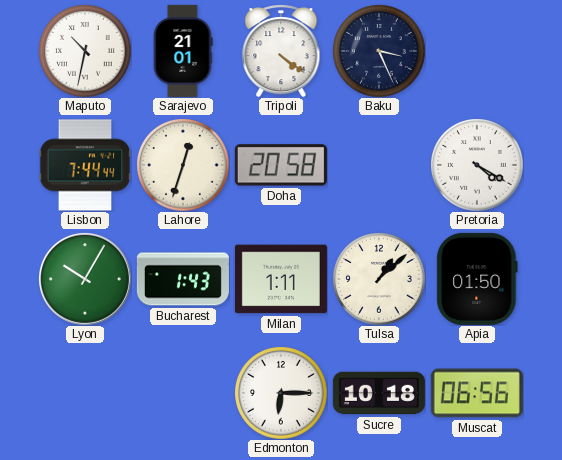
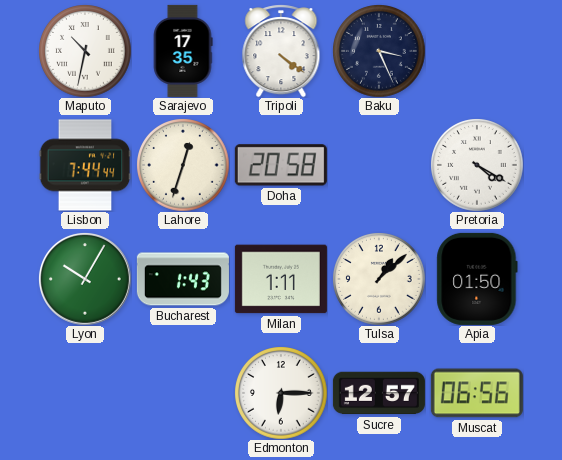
Sarajevo: 21:01 -> 17:35 (183, 51)
Sucre: 10:18 -> 12:57 (379, 393)
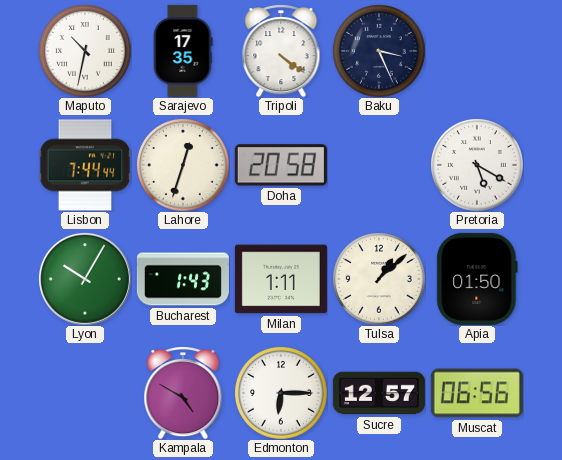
Pretoria: 4:20 -> 5:20 (477, 165)
Kampala: none -> 4:50 (183, 393)
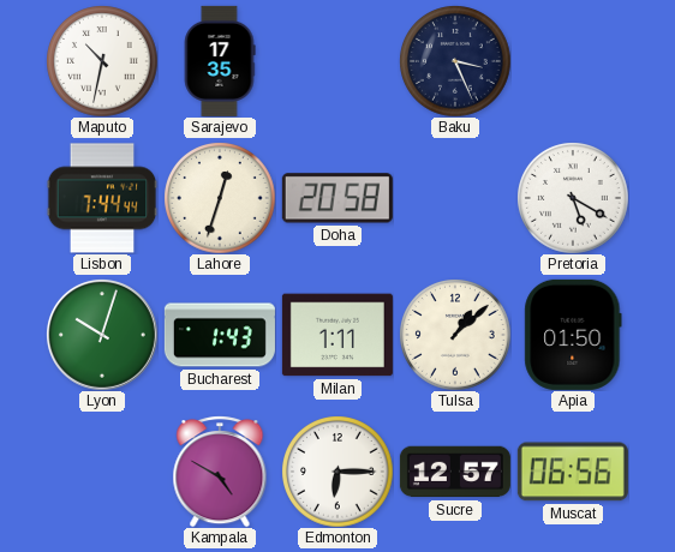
Tripoli: 4:21 -> none (281, 51)
Lyon: 10:05 -> 10:03 (102, 335)
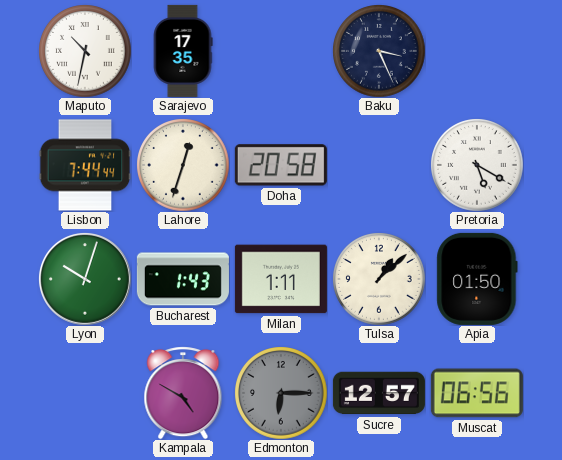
Edmonton dial: white -> grey (281, 393)
